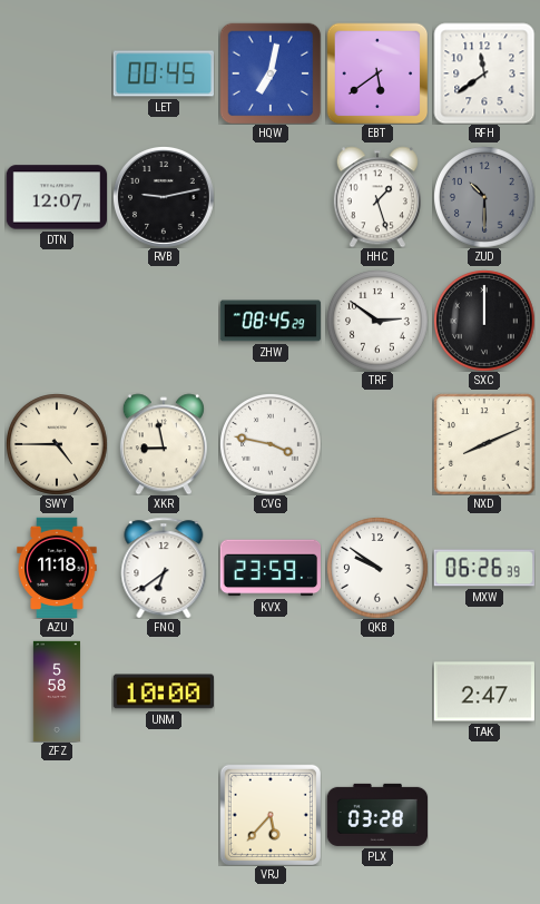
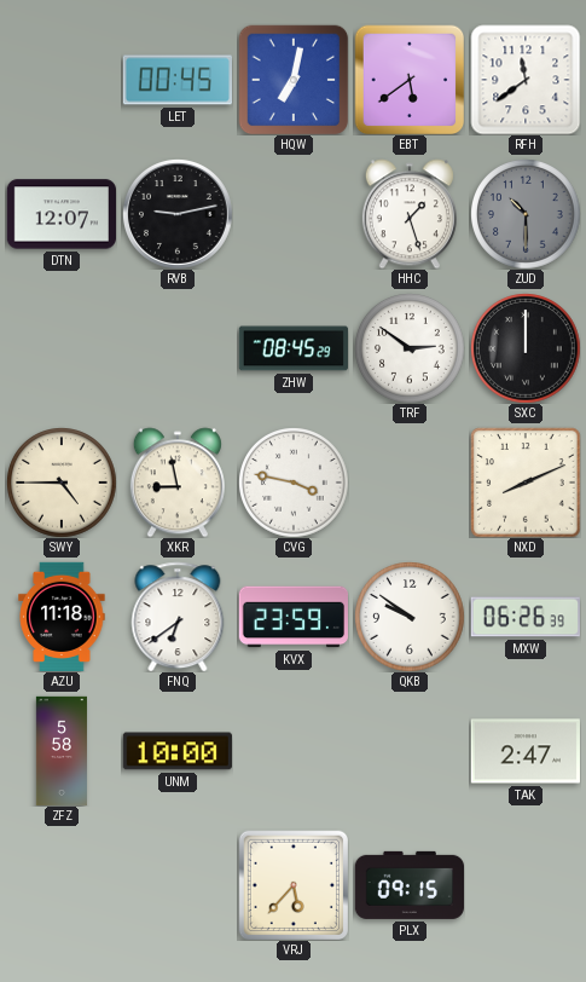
PLX: 03:28 -> 09:15 (408, 885)
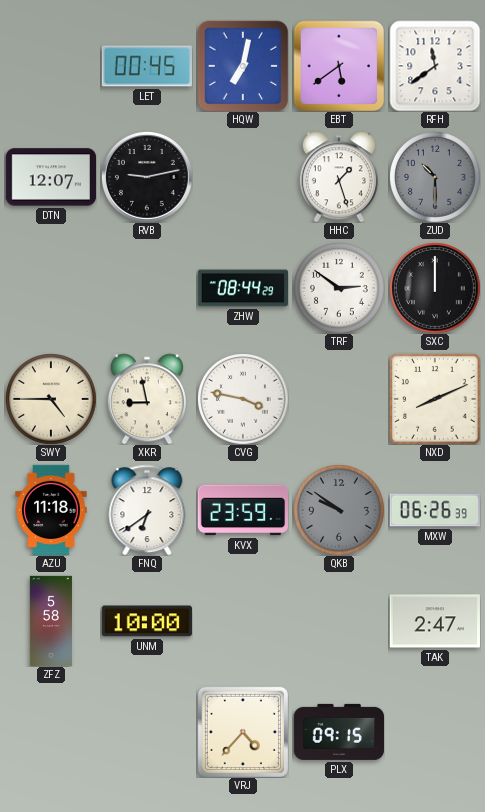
ZHW: 08:45 -> 08:44 (242, 288)
QKB dial: white -> grey (339, 510)
VRJ: 5:37 -> 4:37 (243, 732)
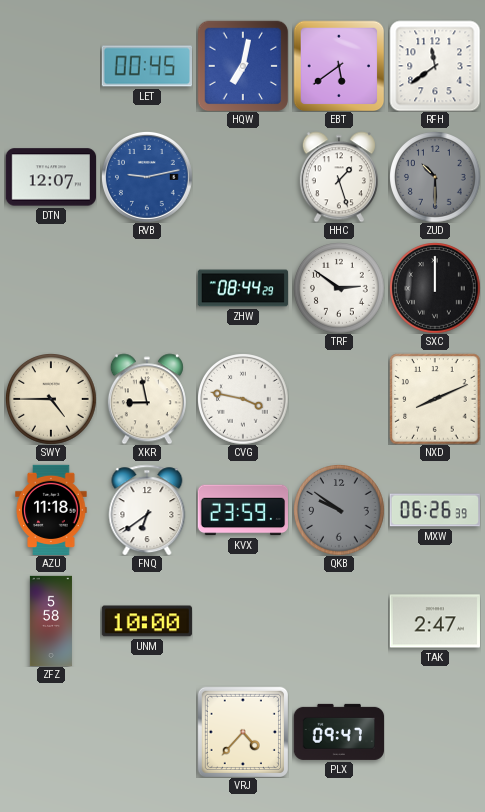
RVB dial: black -> blue (147, 177)
PLX: 09:15 -> 09:47 (338, 732)
